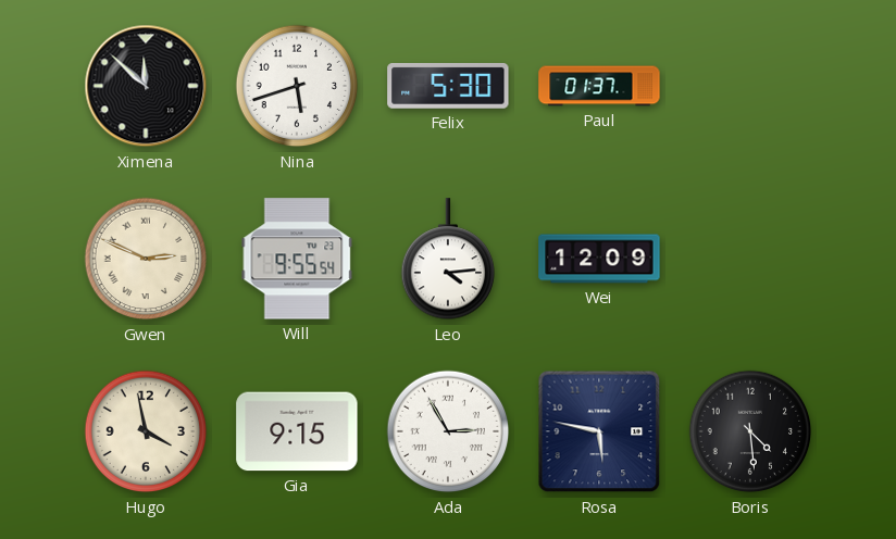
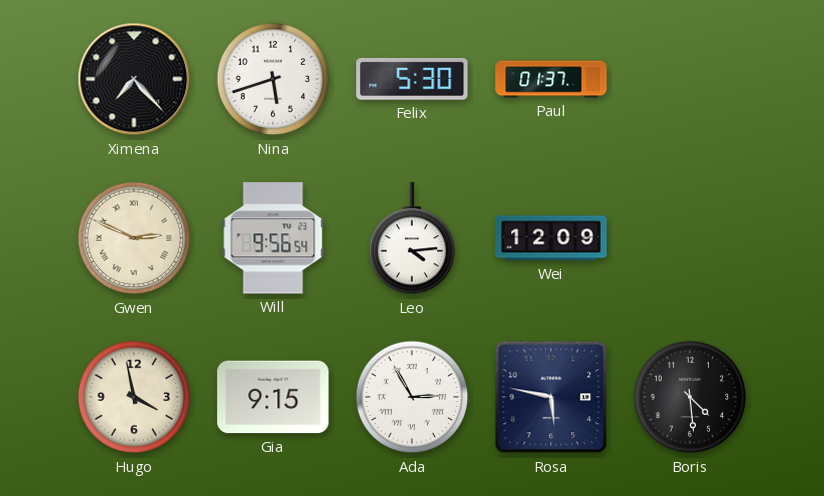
Ximena: 11:52 -> 7:23 (134, 79)
Will: 9:55 -> 9:56 (273, 238)
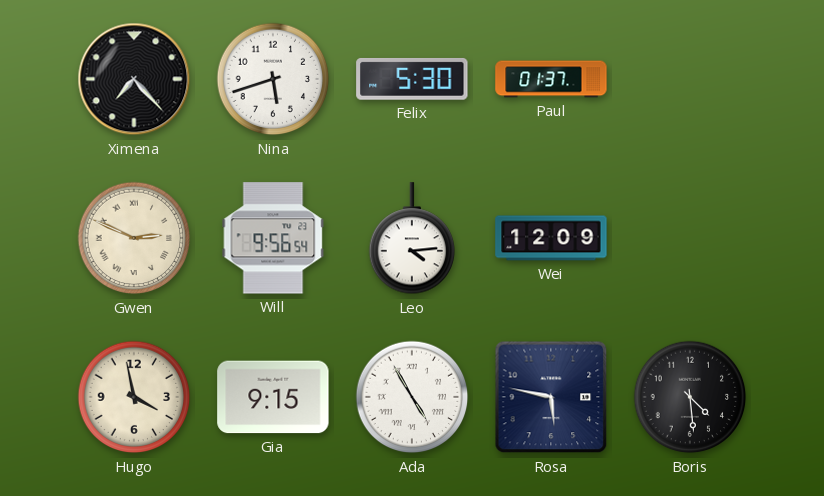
Ada: 2:55 -> 4:55 (412, 397)
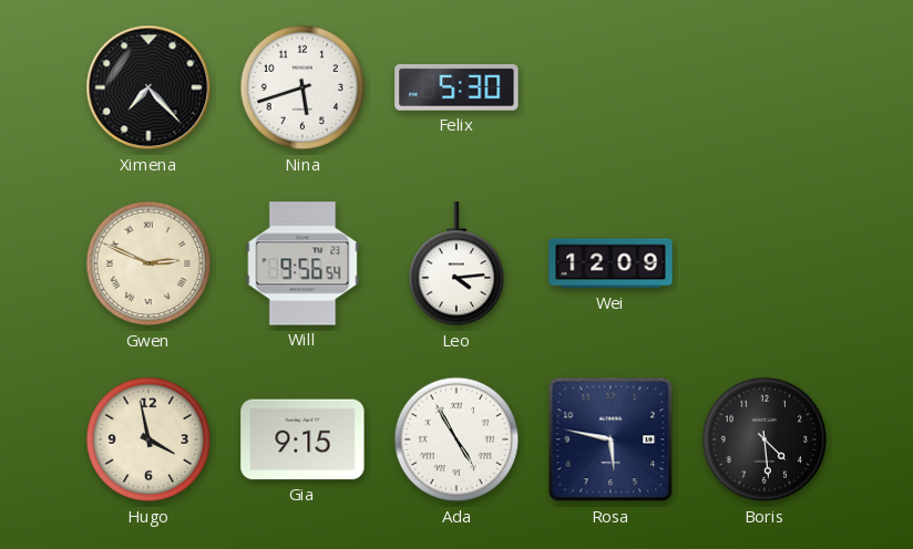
Paul: 01:37 -> none (551, 79)
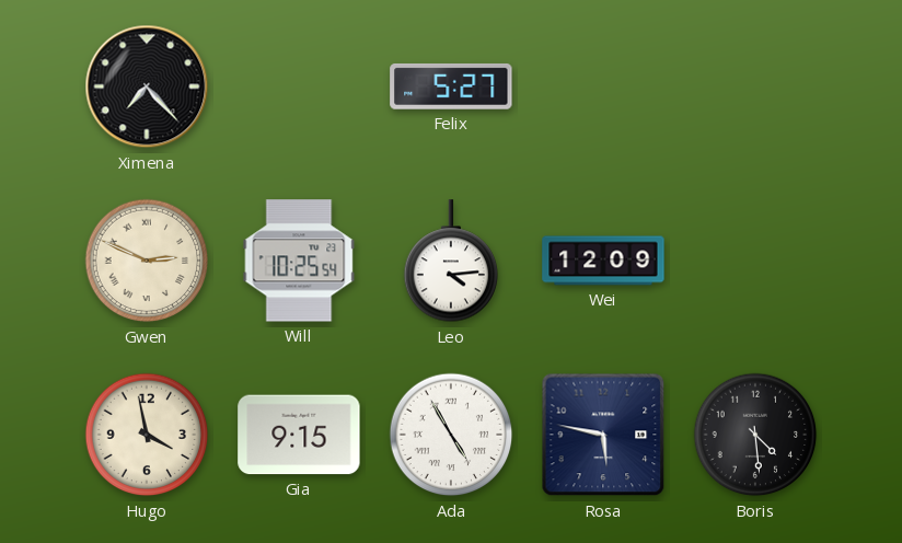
Nina: 5:42 -> none (302, 87)
Felix: 5:30 -> 5:27 (451, 86)
Will: 9:56 -> 10:25 (299, 261)
